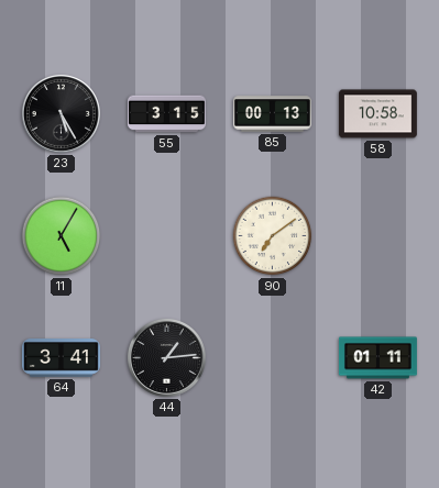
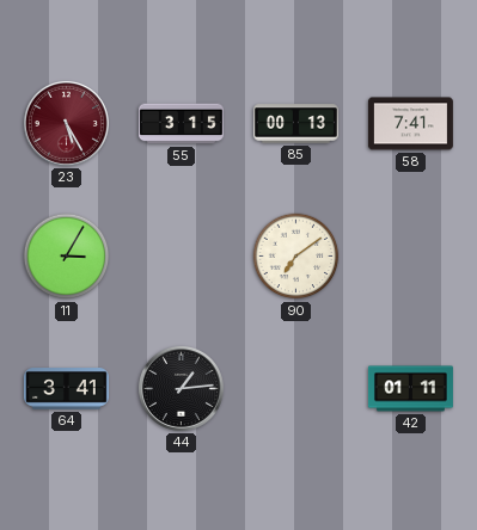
23 dial: black -> burgundy (66, 123)
58: 10:58 -> 7:41 (410, 124)
11: 5:05 -> 3:05 (67, 257)
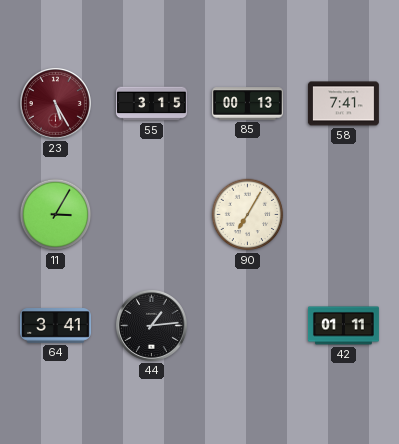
90: 7:09 -> 7:05 (248, 215)
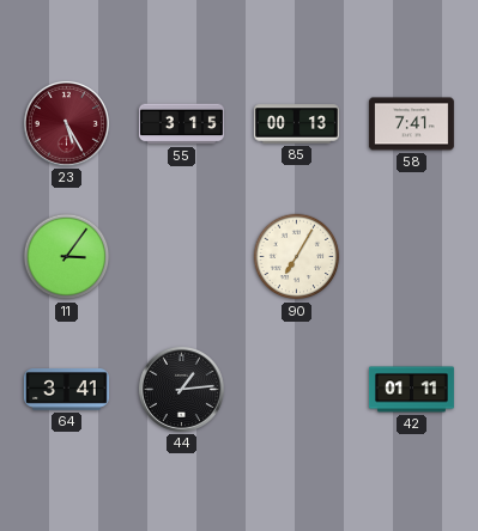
11: 3:05 -> 3:06 (67, 257)
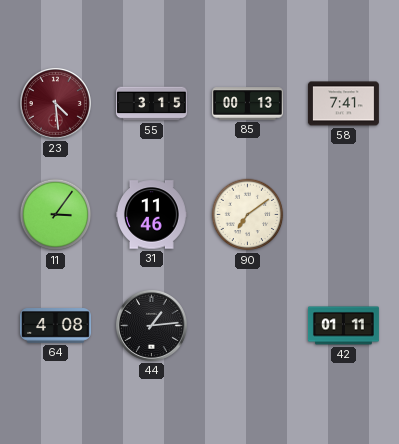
23: 5:25 -> 4:29 (55, 103)
31: none -> 11:46 (151, 215)
90: 7:05 -> 7:09 (248, 215)
64: 3:41 -> 4:08 (55, 326)
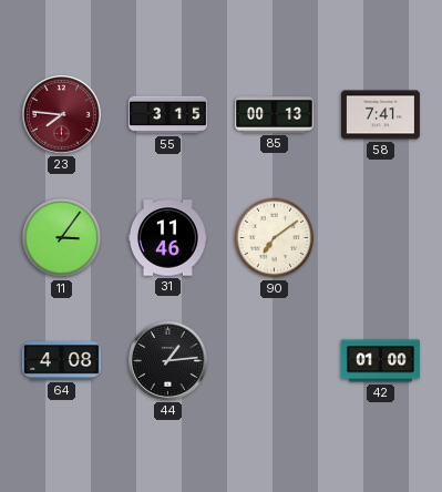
23: 4:29 -> 7:46 (61, 114)
42: 01:11 -> 01:00 (380, 361)
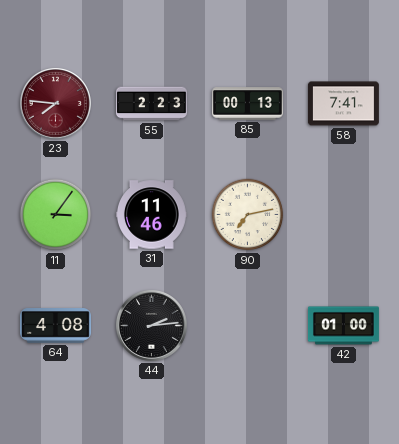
55: 3:15 -> 2:23 (151, 104)
90: 7:09 -> 7:13 (248, 215)
44: 1:14 -> 2:14 (151, 325)
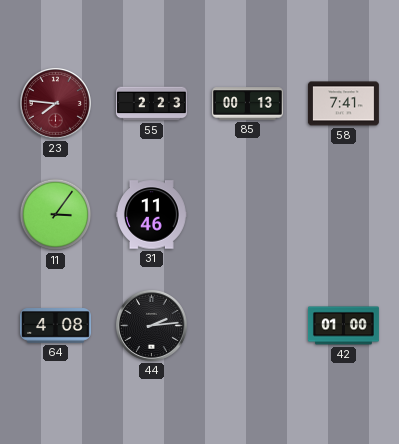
90: 7:13 -> none (248, 215)
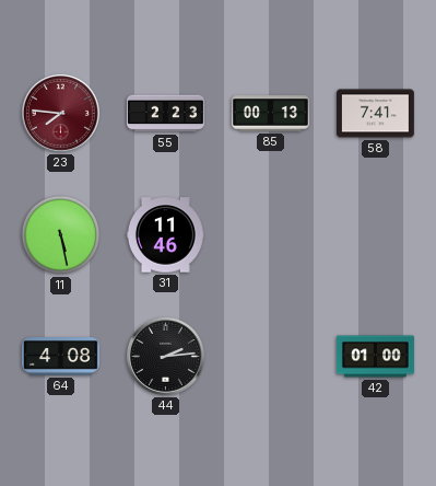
11: 3:06 -> 5:28 (61, 235)
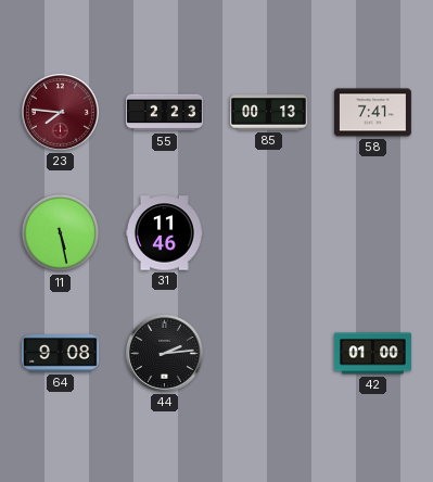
64: 4:08 -> 9:08 (60, 354)
